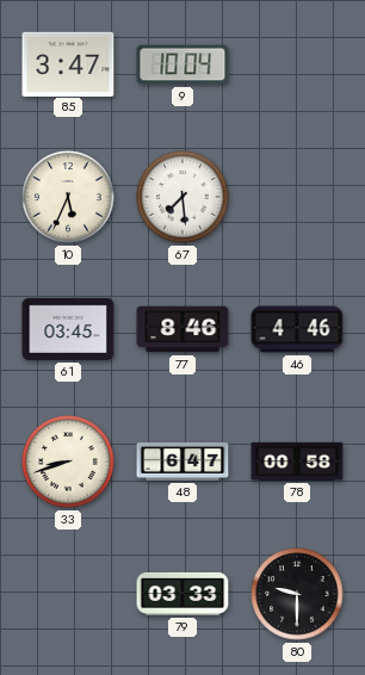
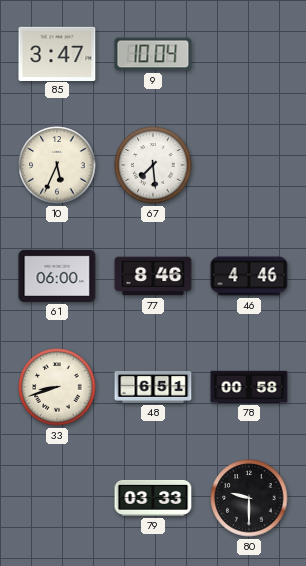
61: 03:45 -> 06:00 (57, 276)
48: 6:47 -> 6:51 (153, 387)
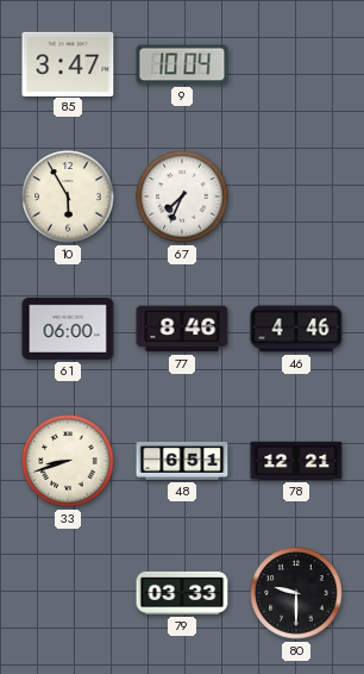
10: 5:34 -> 5:55 (68, 196)
67: 7:29 -> 7:34 (182, 196)
78: 00:58 -> 12:21 (296, 461)
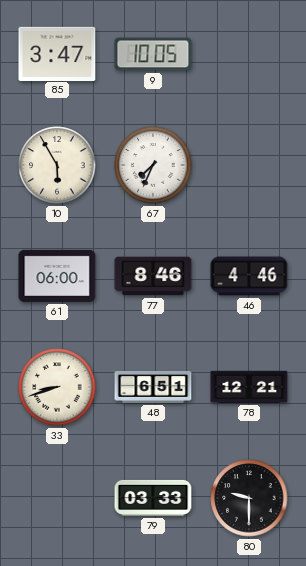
9: 10:04 -> 10:05 (153, 54)
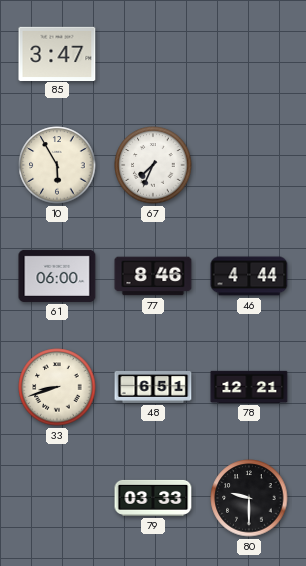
9: 10:05 -> none (153, 54)
46: 4:46 -> 4:44 (249, 276)
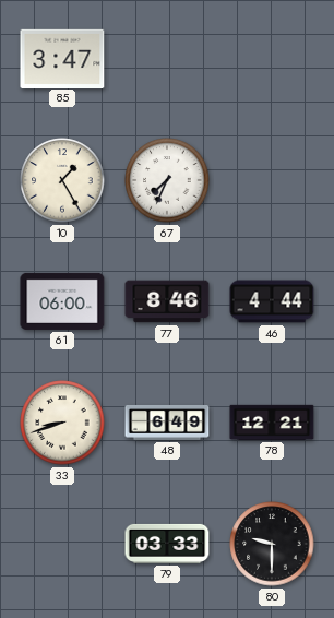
10: 5:55 -> 1:25 (62, 180)
48: 6:51 -> 6:49 (167, 423)
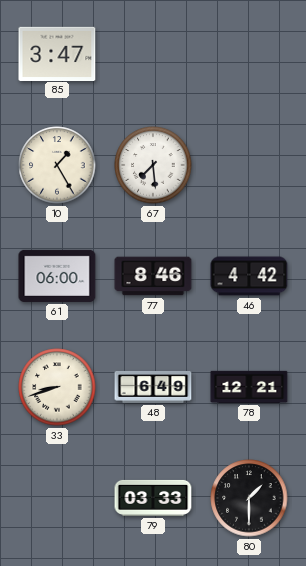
67: 7:34 -> 7:29 (153, 165)
46: 4:44 -> 4:42 (249, 276)
80: 9:30 -> 1:30 (249, 498)
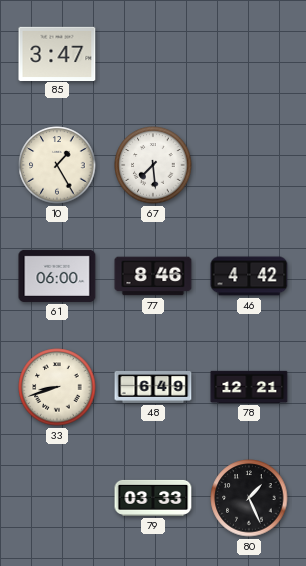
80: 1:30 -> 1:26 (249, 498)
